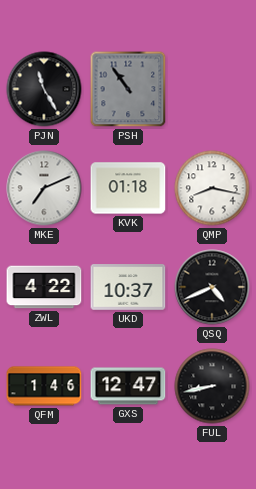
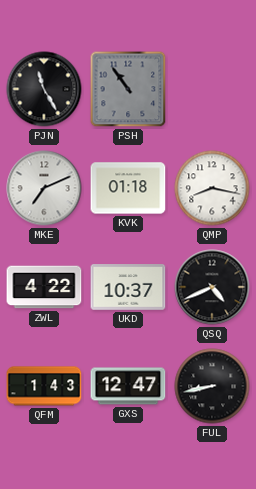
QFM: 1:46 -> 1:43 (44, 386)
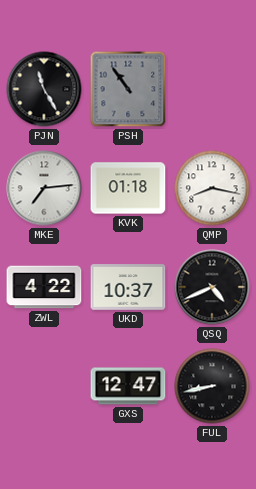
MKE: 7:11 -> 7:14 (44, 188)
QFM: 1:43 -> none (44, 386)
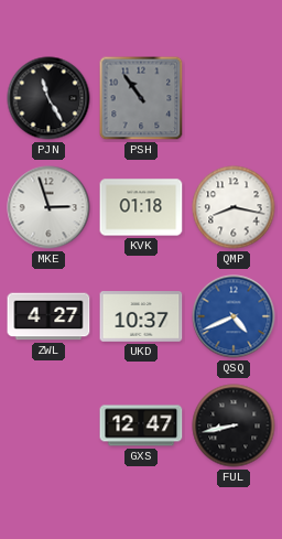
MKE: 7:14 -> 2:57 (48, 207)
ZWL: 4:22 -> 4:27 (48, 316)
QSQ dial: black -> blue (234, 316)
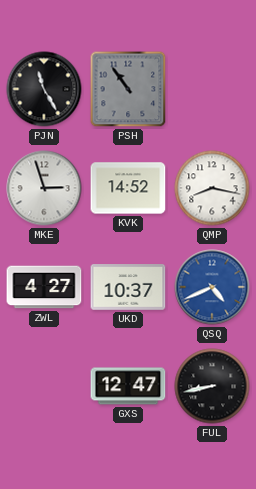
KVK: 01:18 -> 14:52 (128, 188)
